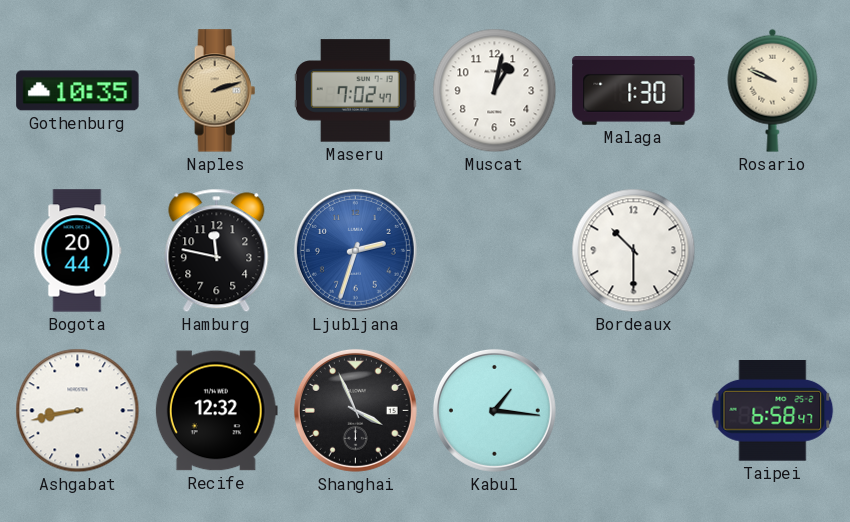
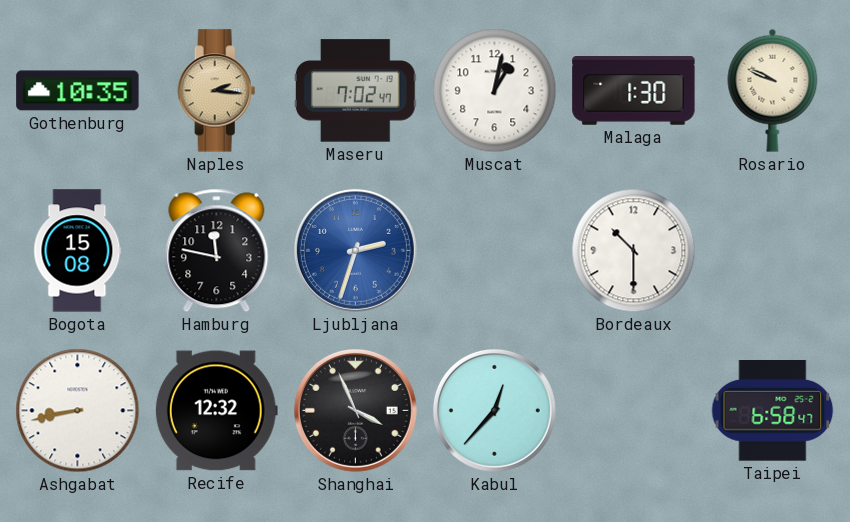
Naples: 2:12 -> 2:16 (217, 91)
Bogota: 20:44 -> 15:08 (78, 251)
Kabul: 1:16 -> 12:37 (494, 410)
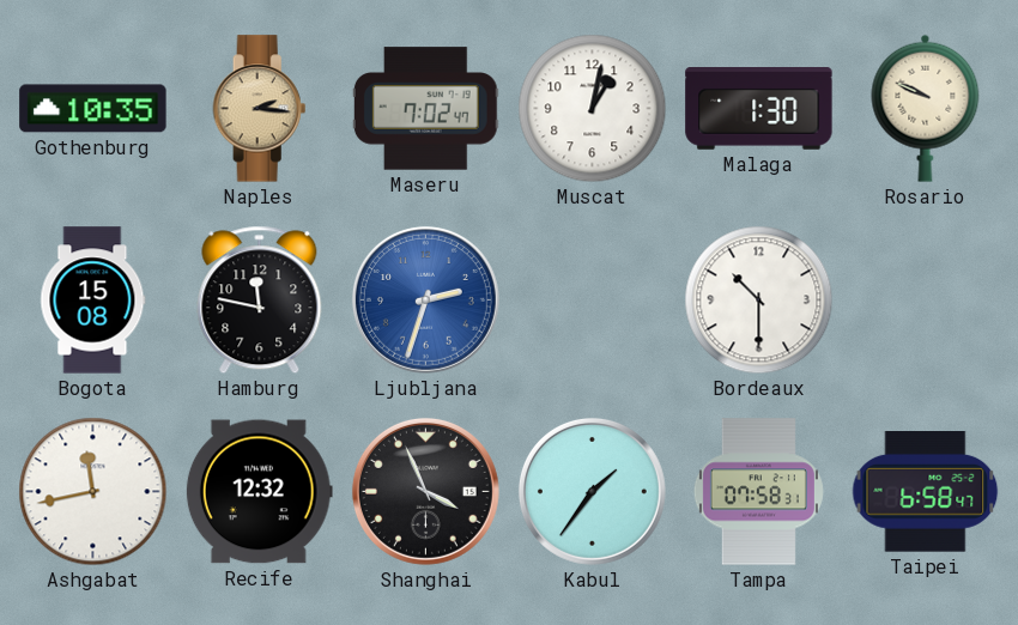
Ashgabat: 8:43 -> 11:43 (93, 492)
Kabul: 12:37 -> 1:36 (592, 491)
Tampa: none -> 07:58 (758, 492)
